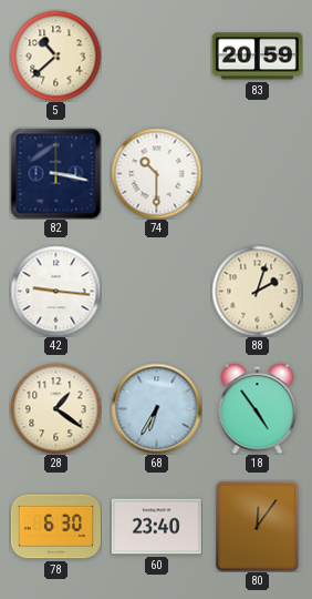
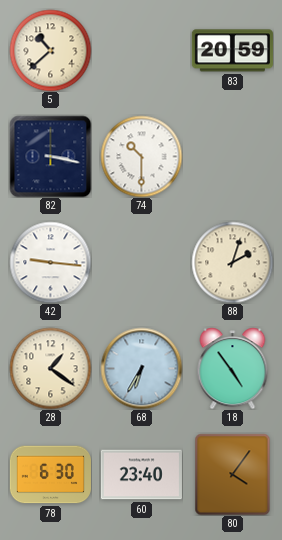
80: 12:06 -> 4:06 (233, 474)
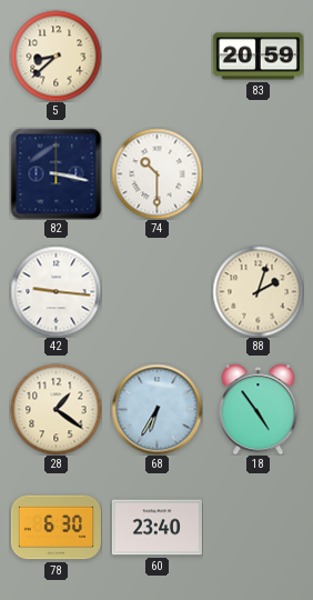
5: 10:38 -> 8:38 (55, 56)
80: 4:06 -> none (233, 474)
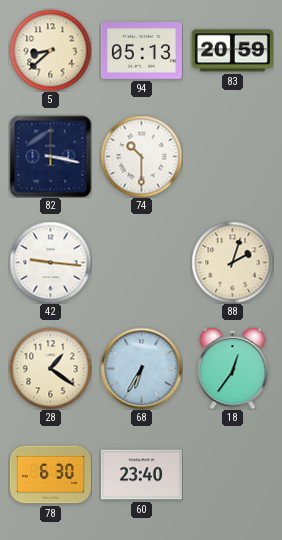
94: none -> 05:13 (141, 51)
18: 4:54 -> 12:36 (233, 368)
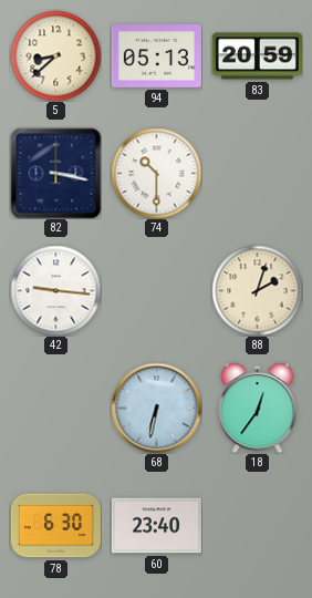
28: 1:21 -> none (50, 368)
68: 6:35 -> 6:32 (156, 408)
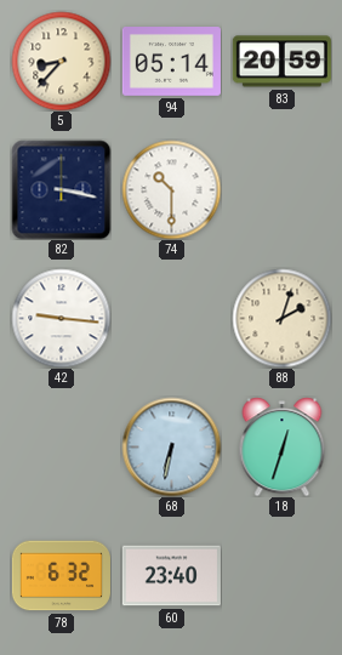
5: 8:38 -> 8:37 (61, 61)
94: 05:13 -> 05:14 (171, 62)
18: 12:36 -> 12:33 (283, 446)
78: 6:30 -> 6:32 (61, 576)
